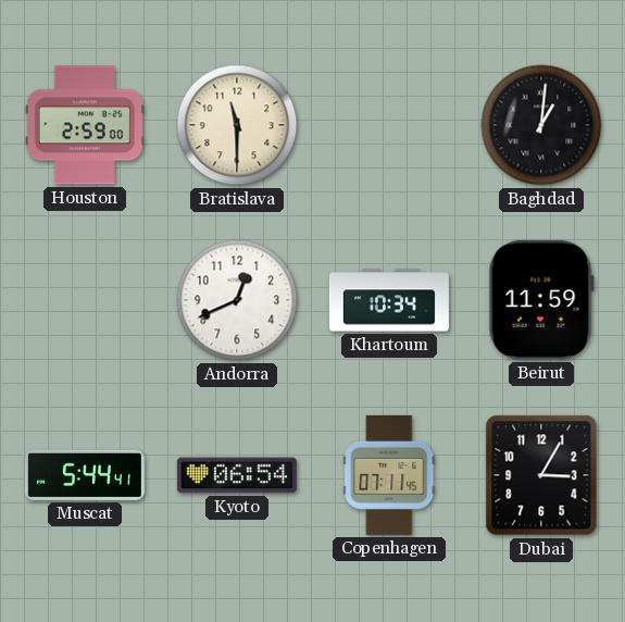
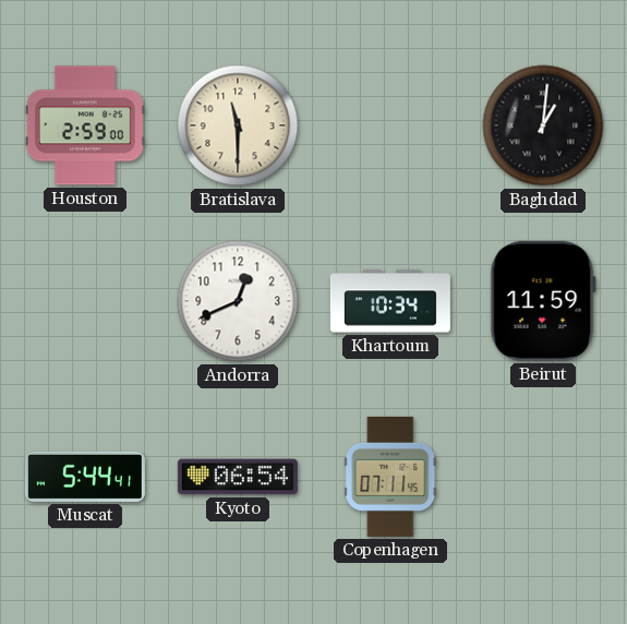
Dubai: 3:05 -> none (541, 475)
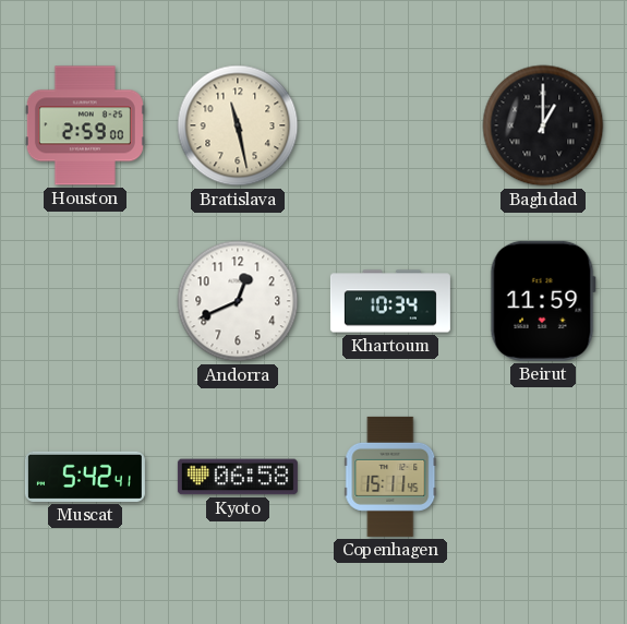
Bratislava: 11:30 -> 11:28 (238, 125)
Baghdad: 1:01 -> 1:00 (543, 125)
Muscat: 5:44 -> 5:42 (85, 477)
Kyoto: 06:54 -> 06:58 (238, 477)
Copenhagen: 07:11 -> 15:11 (390, 477)
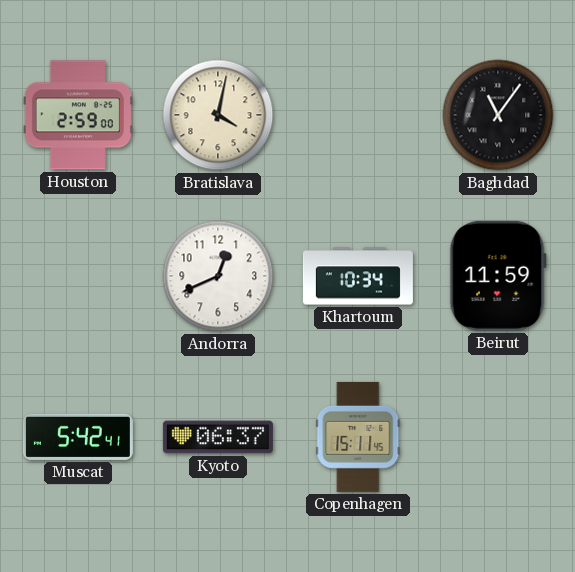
Bratislava: 11:28 -> 4:02 (218, 115)
Baghdad: 1:00 -> 11:06 (498, 115)
Kyoto: 06:58 -> 06:37 (218, 437)
